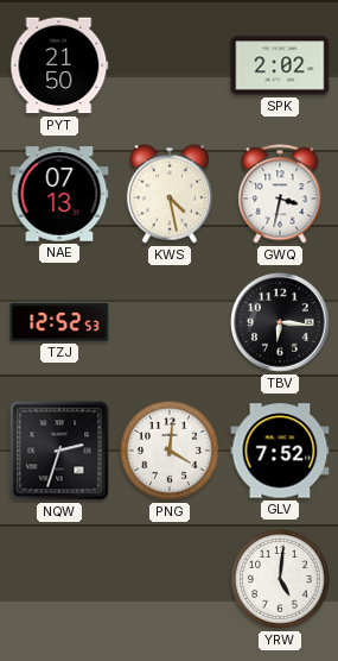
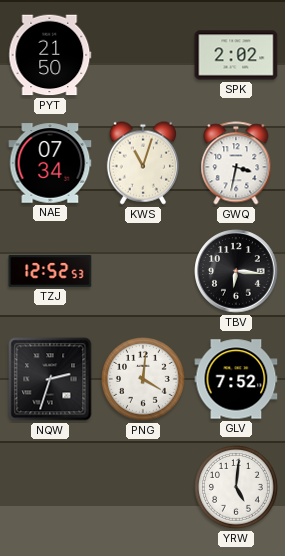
NAE: 07:13 -> 07:34 (50, 163)
KWS: 4:28 -> 11:03 (142, 163)
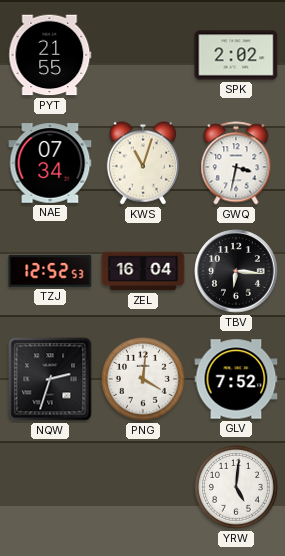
PYT: 21:50 -> 21:55 (50, 55)
ZEL: none -> 16:04 (143, 271)
